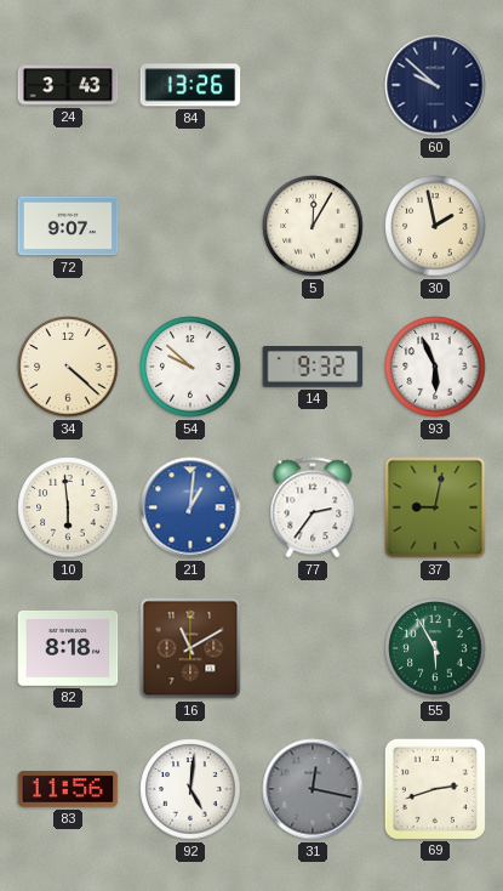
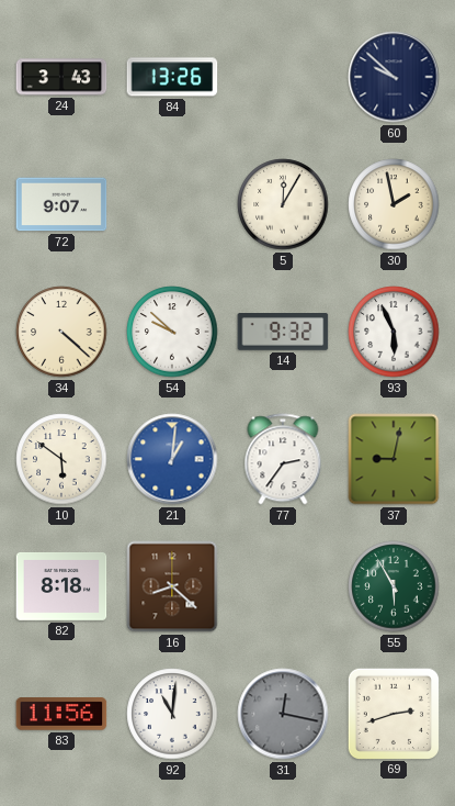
10: 5:59 -> 5:51 (61, 459)
16: 11:10 -> 8:22 (172, 586)
92: 5:01 -> 11:01 (172, 714)
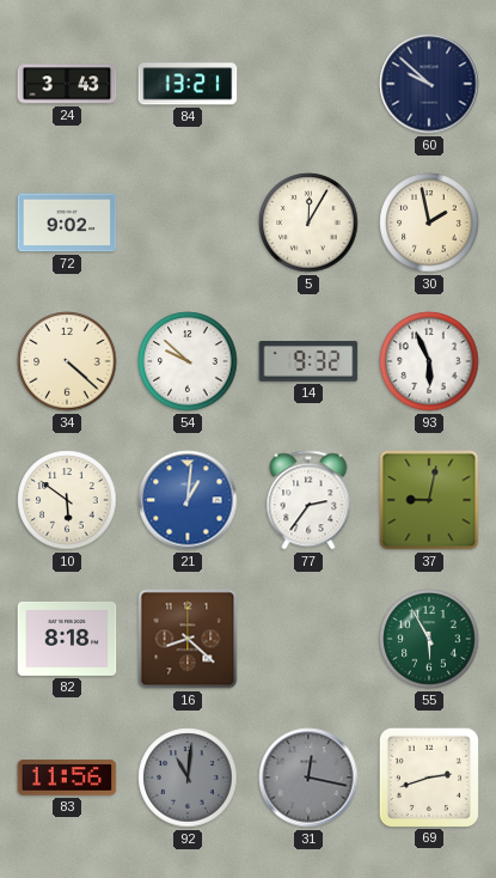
84: 13:26 -> 13:21 (188, 84)
72: 9:07 -> 9:02 (67, 222)
92 dial: white -> grey (188, 778)
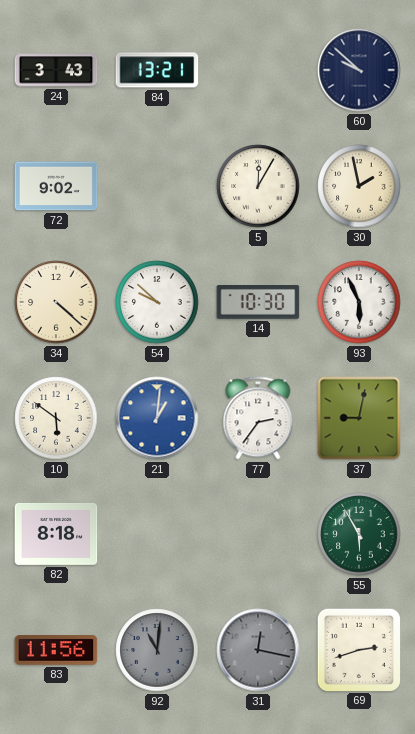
14: 9:32 -> 10:30 (258, 303)
16: 8:22 -> none (188, 639)
